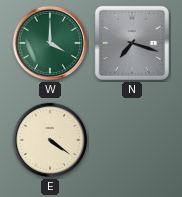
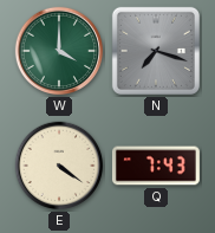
Q: none -> 7:43 (156, 166)
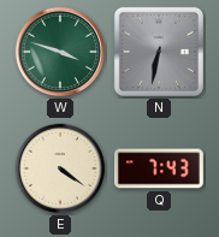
W: 4:00 -> 3:48 (60, 52)
N: 7:18 -> 6:32 (159, 52)
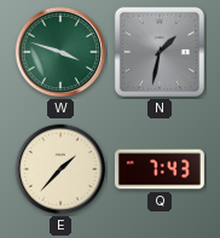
N: 6:32 -> 1:32 (160, 52)
E: 4:21 -> 1:37 (60, 169)
